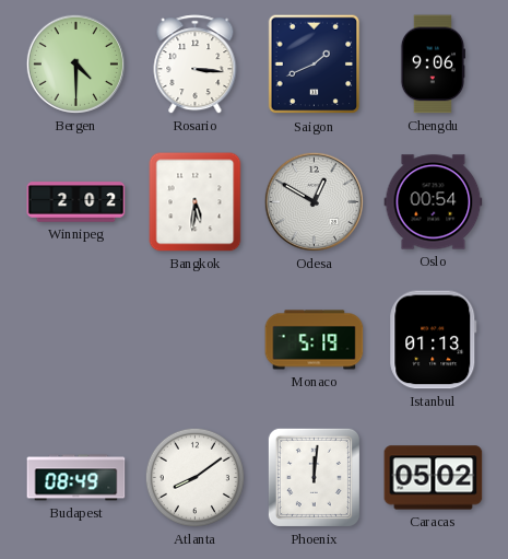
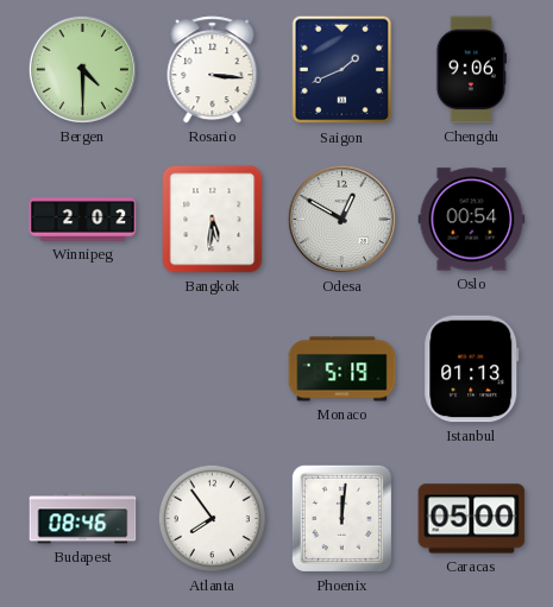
Budapest: 08:49 -> 08:46 (83, 519)
Atlanta: 8:09 -> 7:54 (212, 518)
Caracas: 05:02 -> 05:00 (472, 519)
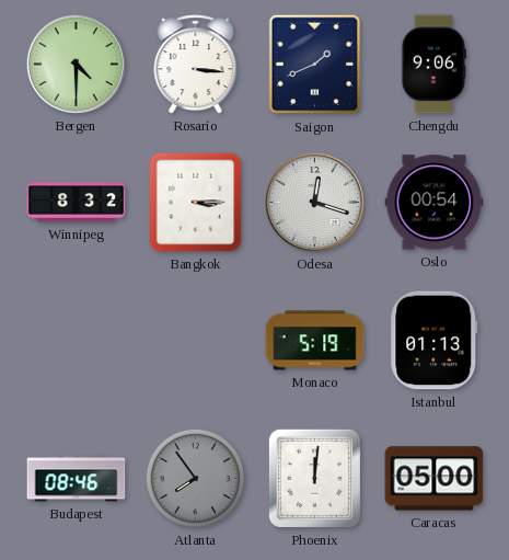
Winnipeg: 2:02 -> 8:32 (77, 203)
Bangkok: 5:31 -> 3:15 (196, 203)
Odesa: 12:50 -> 12:18 (314, 202)
Atlanta dial: white -> grey (195, 478)
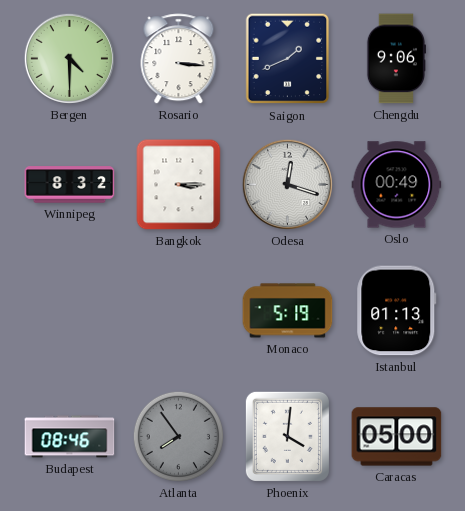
Oslo: 00:54 -> 00:49 (397, 185)
Phoenix: 12:01 -> 4:01 (287, 436)
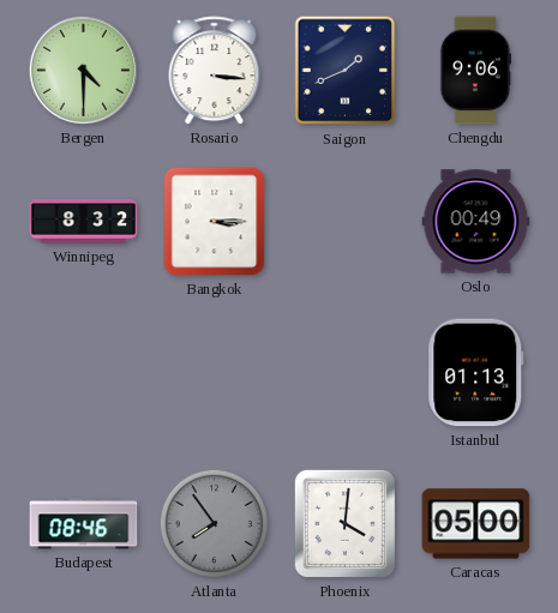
Odesa: 12:18 -> none (287, 184)
Monaco: 5:19 -> none (288, 311)
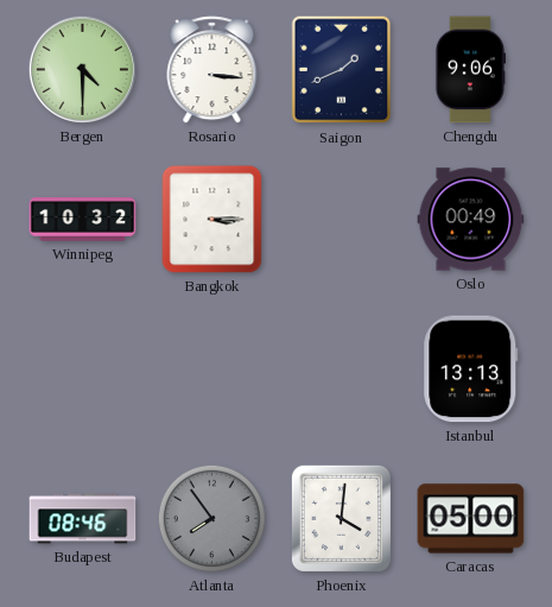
Winnipeg: 8:32 -> 10:32 (83, 220)
Istanbul: 01:13 -> 13:13 (471, 369)
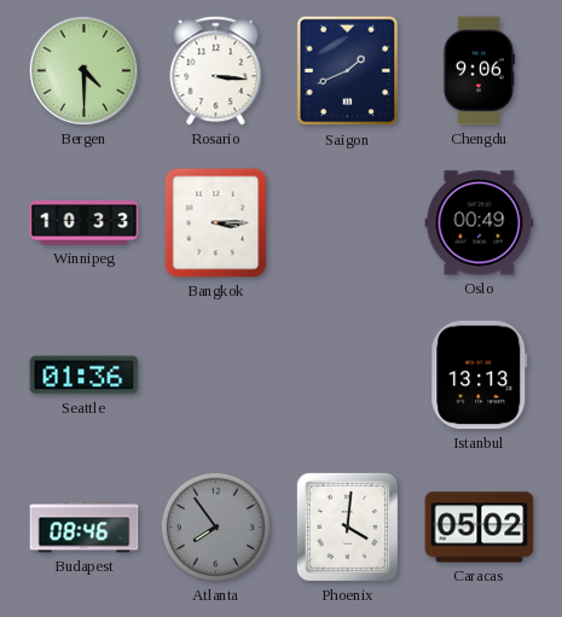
Winnipeg: 10:32 -> 10:33 (85, 223)
Seattle: none -> 01:36 (85, 376)
Caracas: 05:00 -> 05:02 (480, 528)
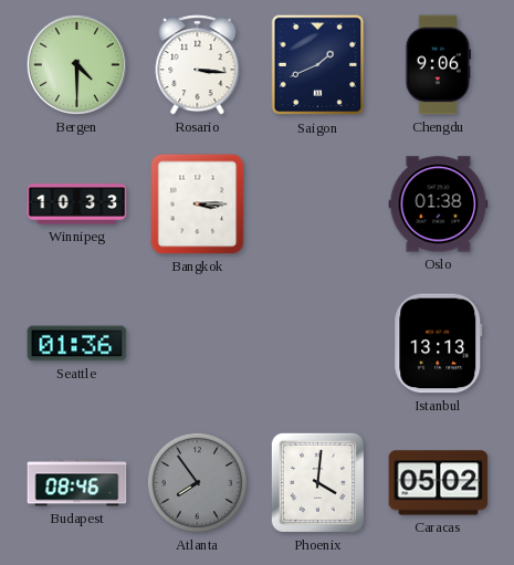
Oslo: 00:49 -> 01:38 (439, 205)
